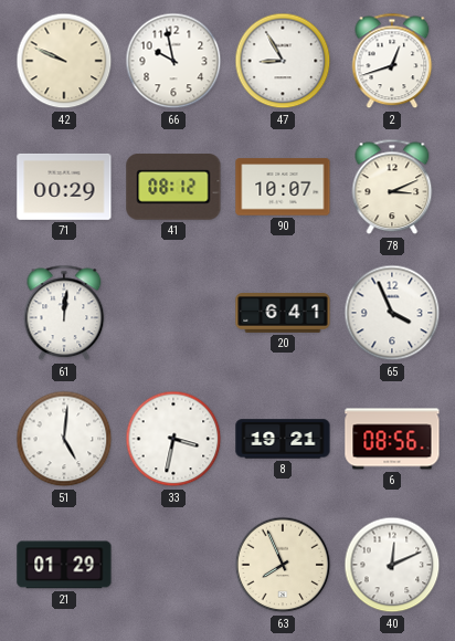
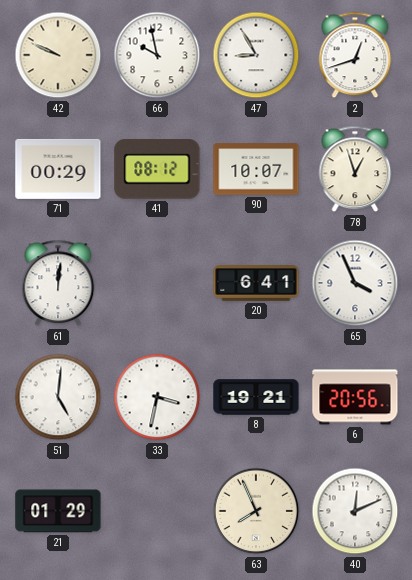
78: 3:11 -> 12:57 (355, 169)
6: 08:56 -> 20:56 (355, 397)
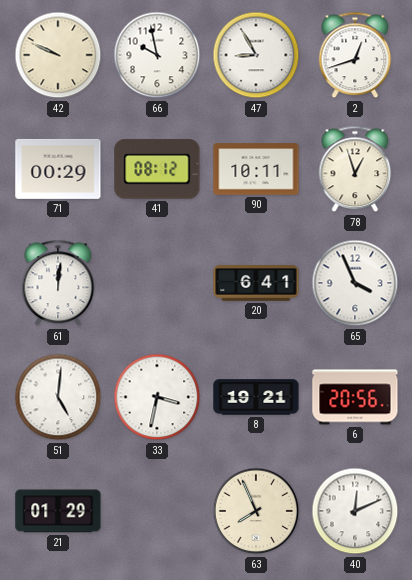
90: 10:07 -> 10:11 (256, 169)
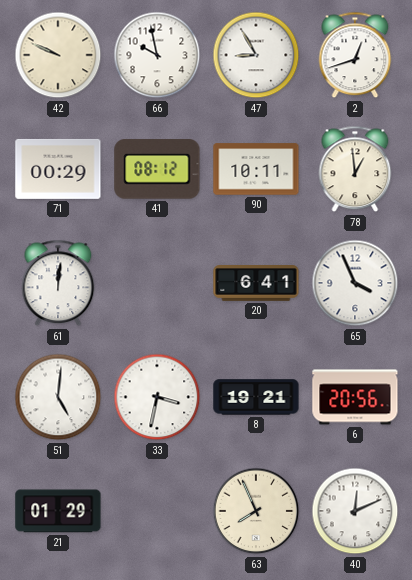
78: 12:57 -> 12:59 (355, 169)
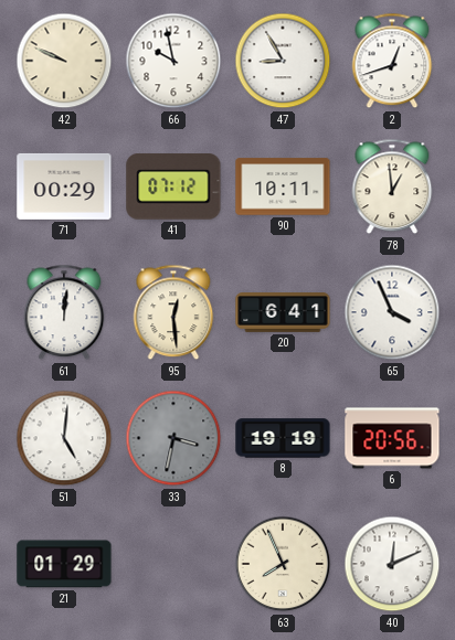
41: 08:12 -> 07:12 (173, 186)
95: none -> 12:29 (173, 312)
33 dial: white -> grey (173, 438)
8: 19:21 -> 19:19 (283, 438)
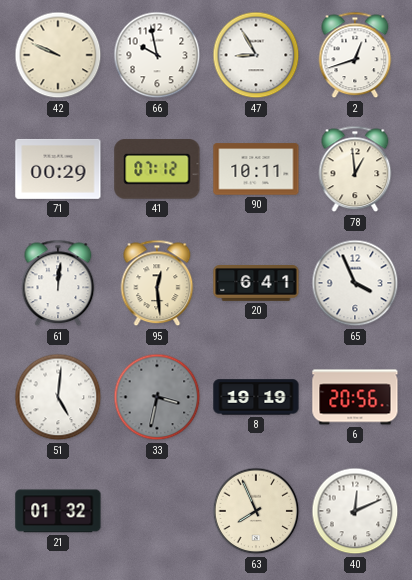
21: 01:29 -> 01:32 (58, 511)
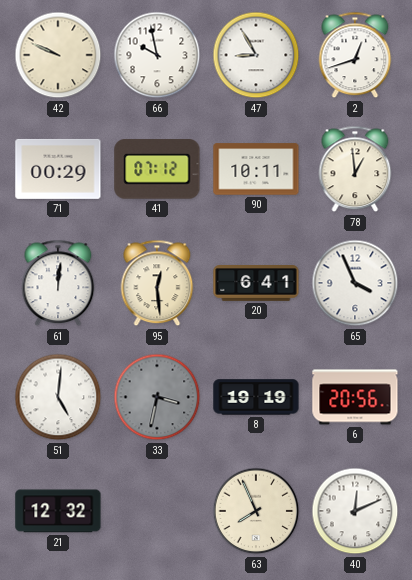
21: 01:32 -> 12:32 (58, 511)
